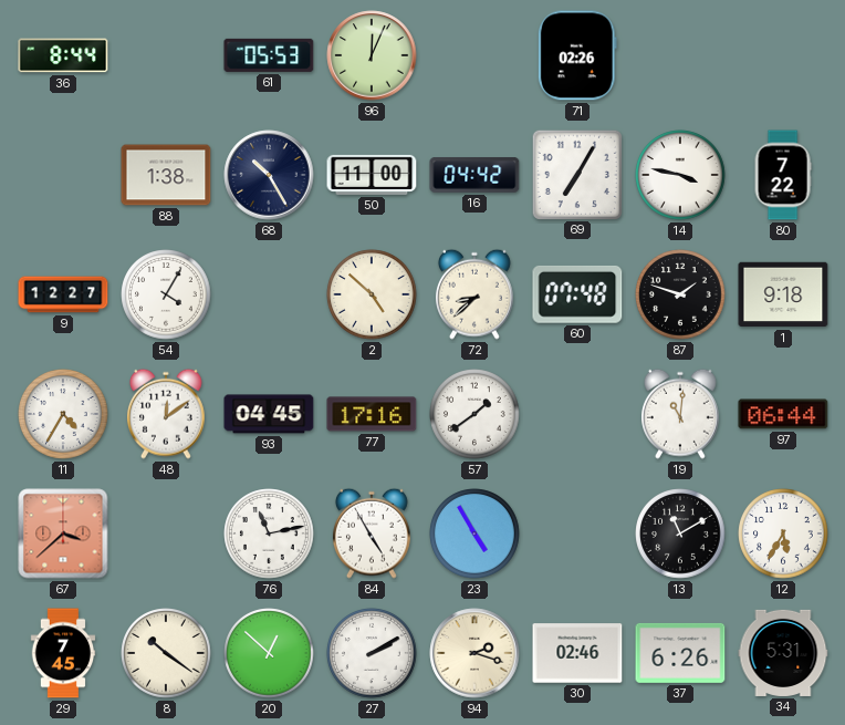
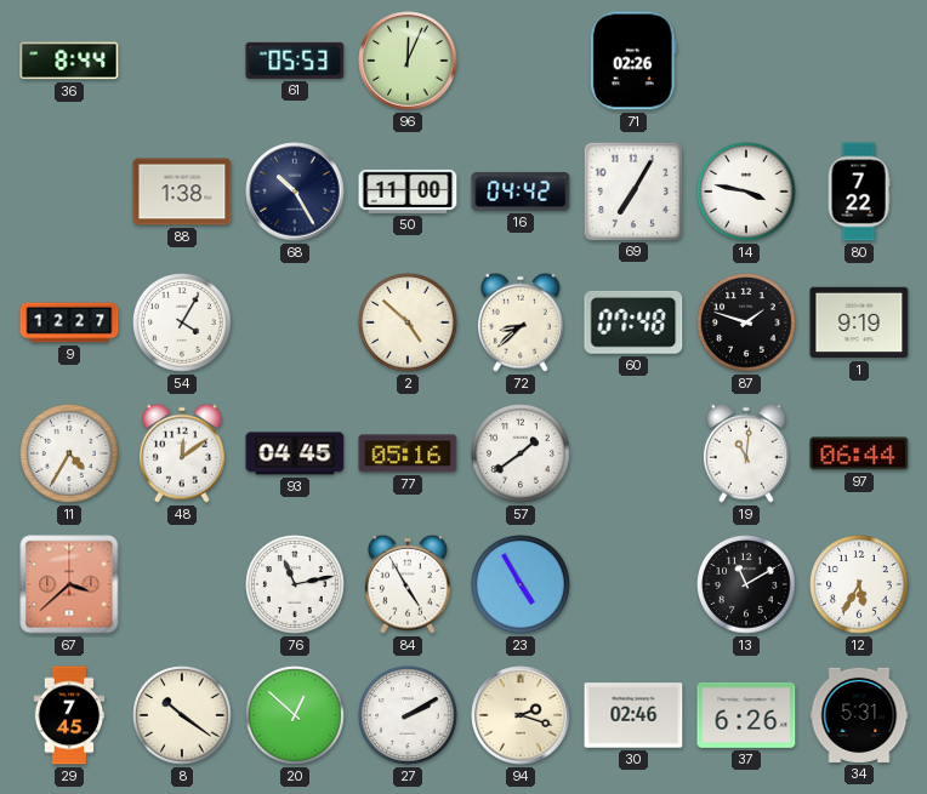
1: 9:18 -> 9:19 (859, 322)
77: 17:16 -> 05:16 (408, 453)
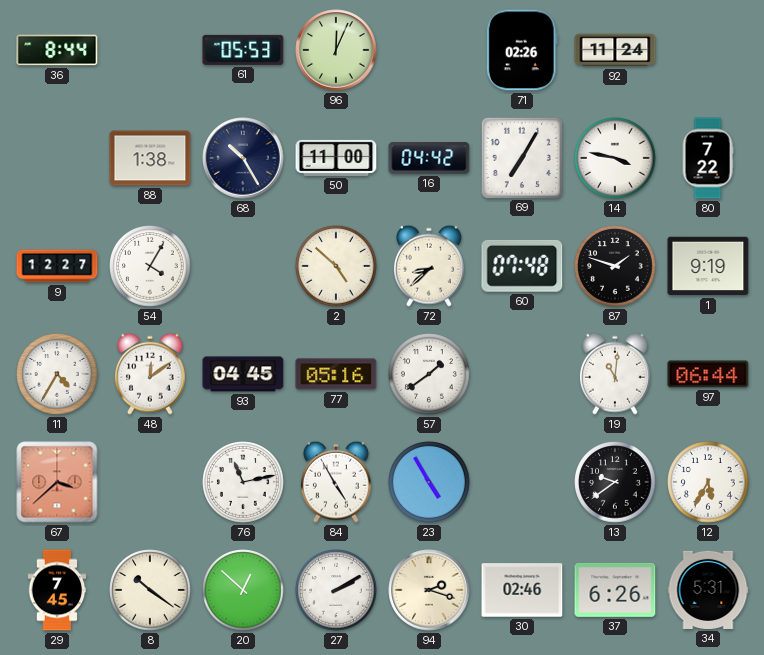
92: none -> 11:24 (615, 50)
13: 11:10 -> 9:39 (615, 482)
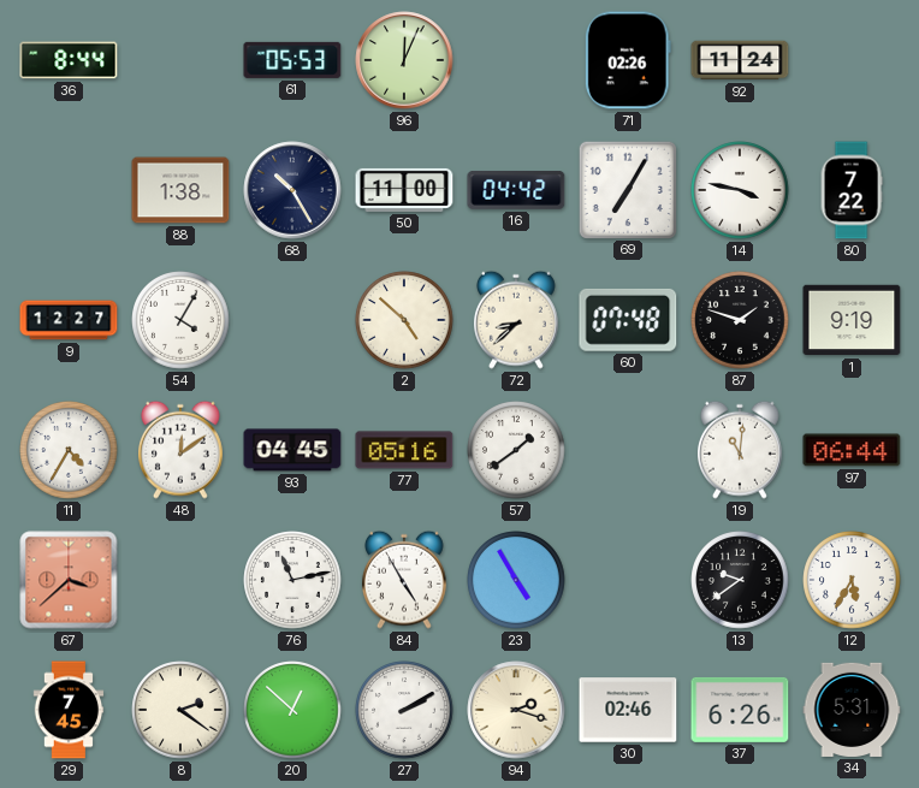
8: 10:21 -> 2:21 (180, 710)
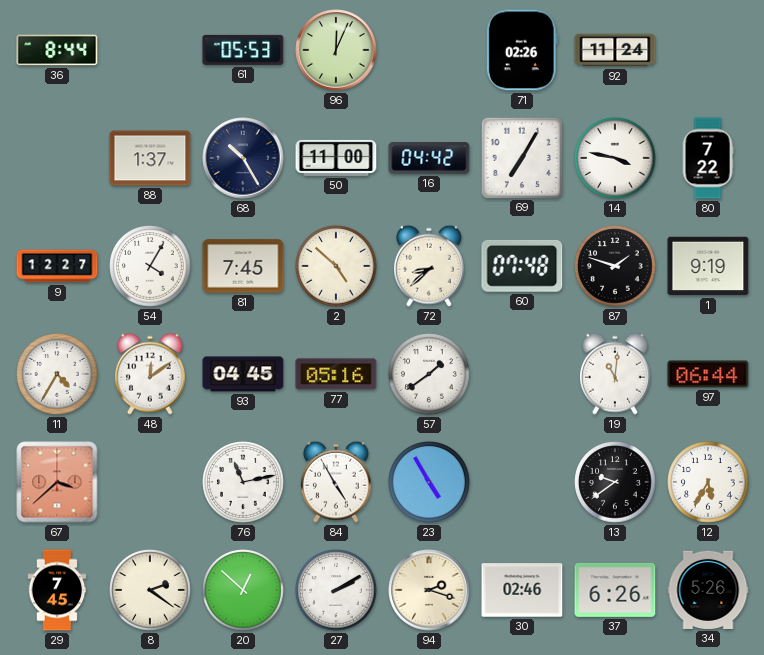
88: 1:38 -> 1:37 (150, 158)
81: none -> 7:45 (243, 266)
34: 5:31 -> 5:26 (708, 590)
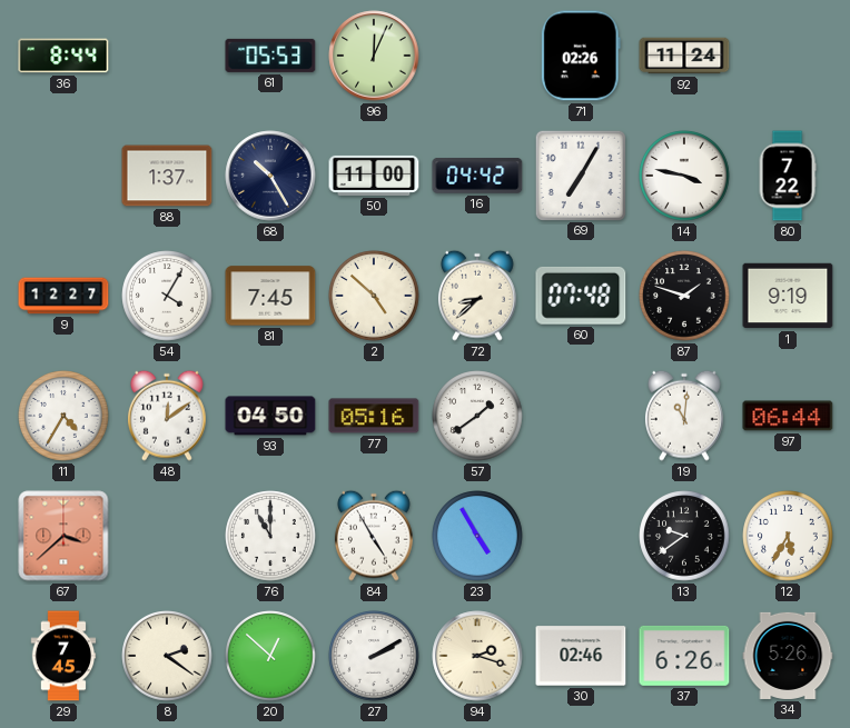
93: 04:45 -> 04:50 (270, 416)
76: 11:13 -> 11:00 (270, 536)
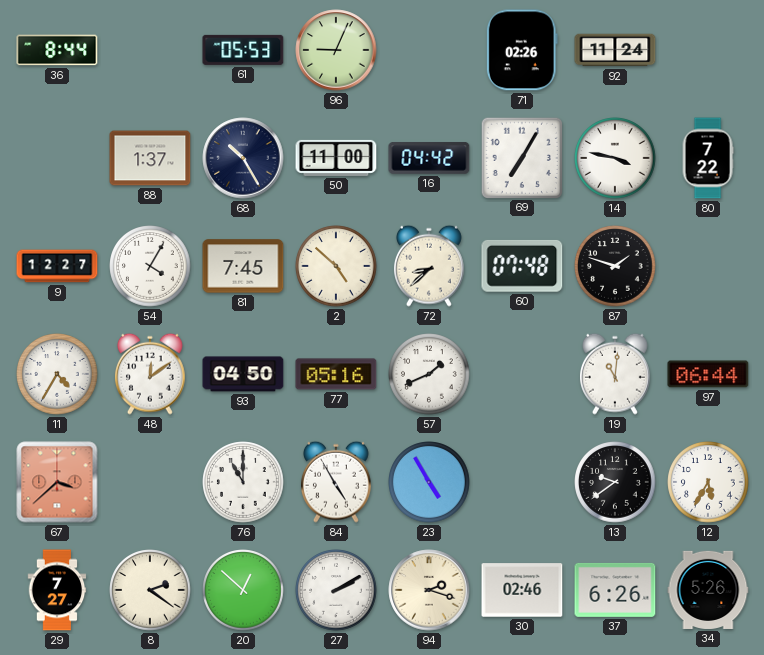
96: 12:04 -> 9:04 (336, 50)
1: 9:19 -> none (788, 296)
57: 1:39 -> 1:41 (429, 374)
29: 7:45 -> 7:27 (57, 590)
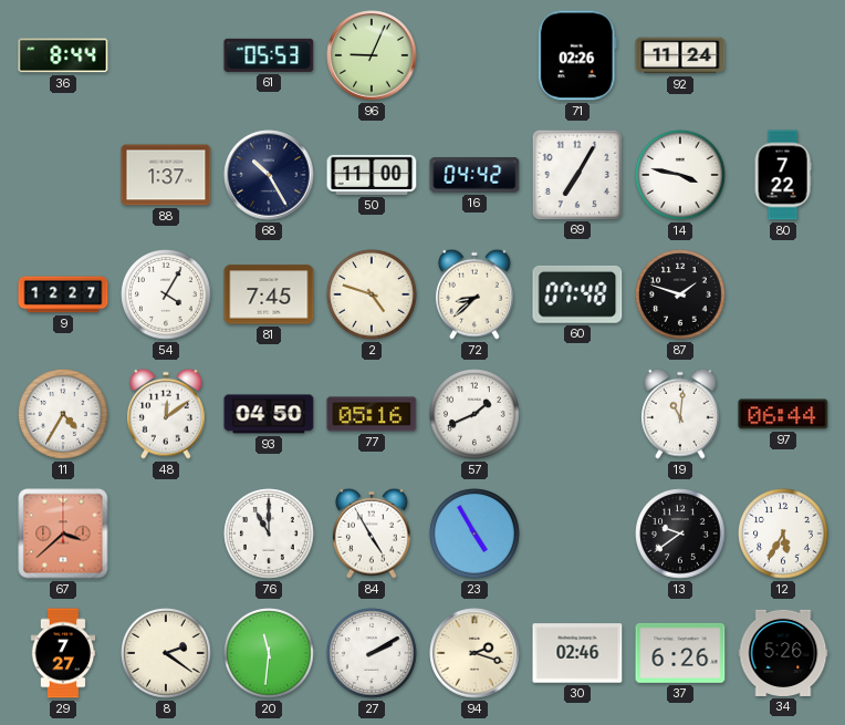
2: 4:52 -> 4:48 (372, 294)
20: 12:52 -> 11:31 (269, 653)
